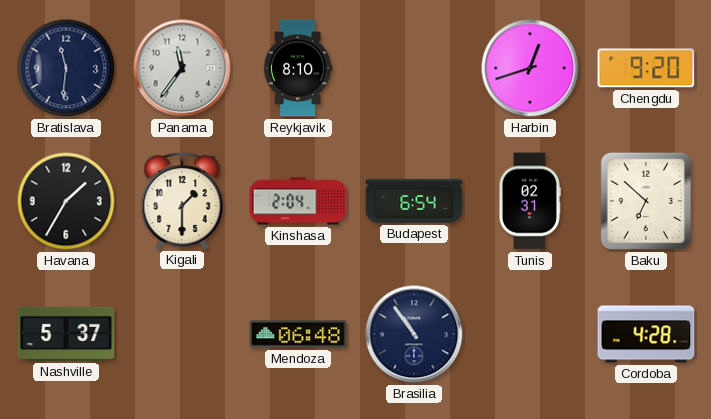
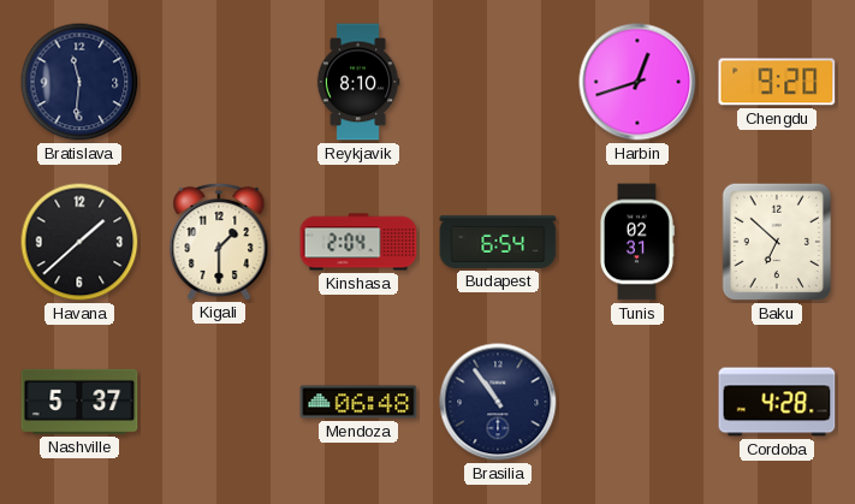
Panama: 11:36 -> none (182, 68)
Havana: 1:35 -> 1:38 (79, 242)
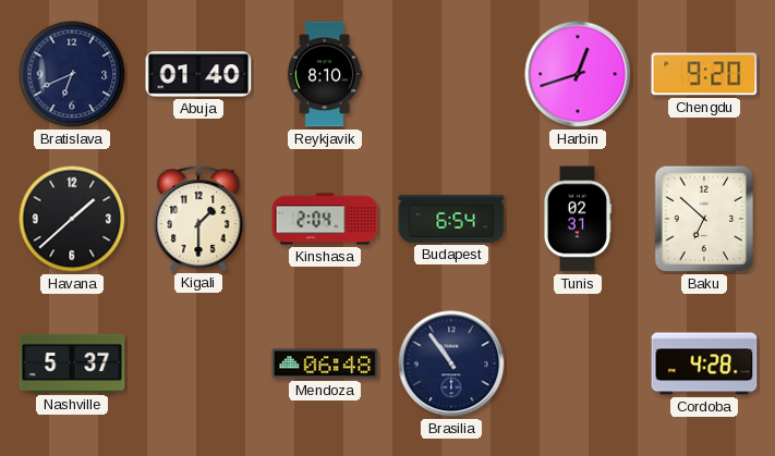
Bratislava: 11:31 -> 6:41 (72, 74)
Abuja: none -> 01:40 (198, 74)
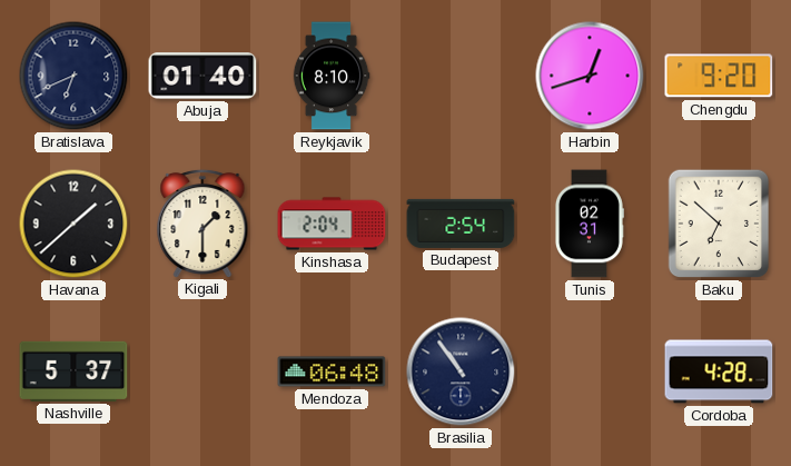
Budapest: 6:54 -> 2:54 (461, 224)
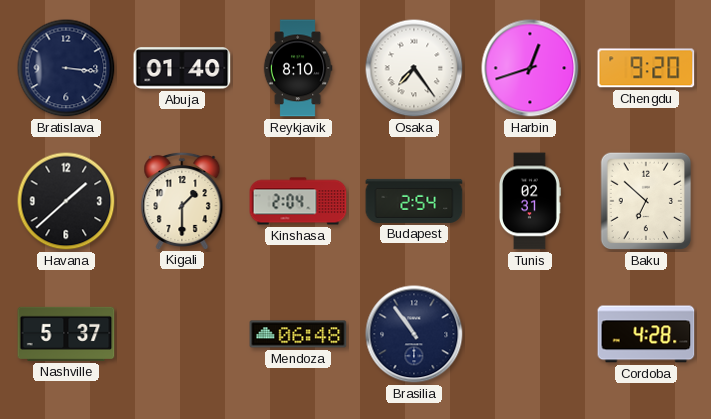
Bratislava: 6:41 -> 3:16 (66, 68)
Osaka: none -> 7:24 (414, 68)
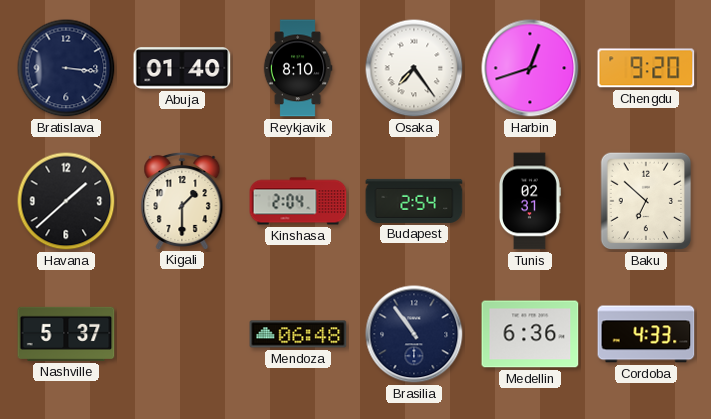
Medellin: none -> 6:36 (530, 334)
Cordoba: 4:28 -> 4:33 (646, 334)
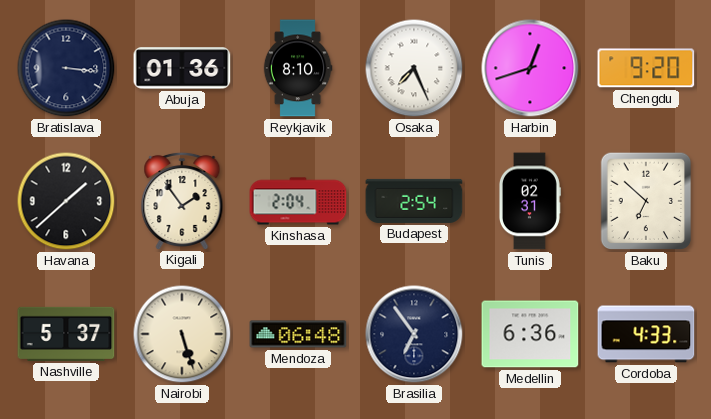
Abuja: 01:40 -> 01:36 (182, 68)
Osaka: 7:24 -> 7:26 (414, 68)
Kigali: 1:30 -> 1:54 (182, 200)
Nairobi: none -> 5:27 (182, 334)
Brasilia: 10:54 -> 6:54 (414, 334)
